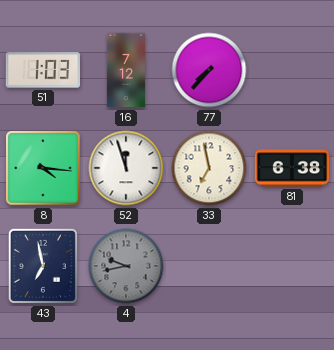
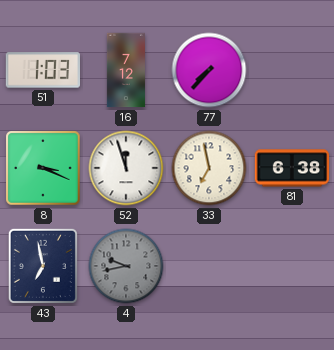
8: 4:16 -> 3:19 (43, 168)
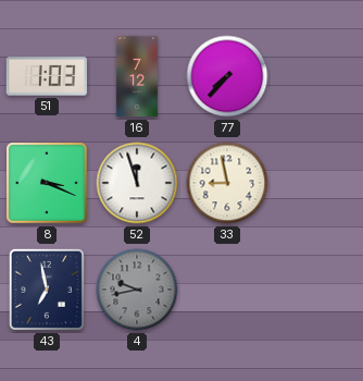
33: 6:58 -> 8:58 (227, 183)
81: 6:38 -> none (292, 168)
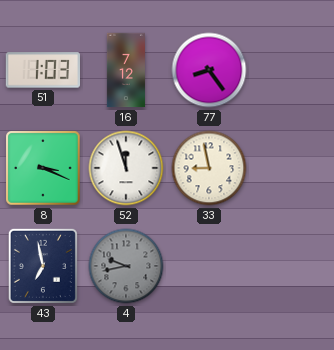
77: 7:37 -> 8:24 (209, 70)
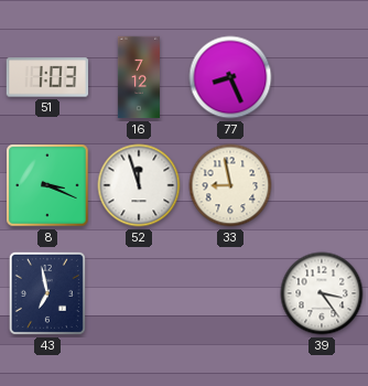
77: 8:24 -> 8:26 (230, 77)
4: 9:43 -> none (126, 266)
39: none -> 3:24 (322, 293)
